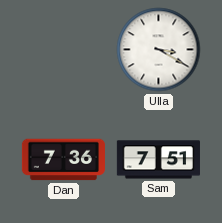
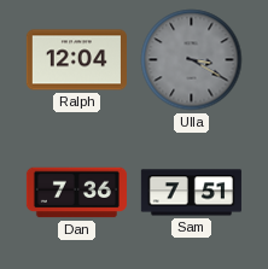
Ralph: none -> 12:04 (76, 60)
Ulla dial: white -> grey (192, 60)
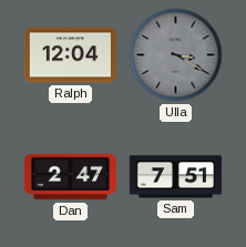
Dan: 7:36 -> 2:47 (70, 177)
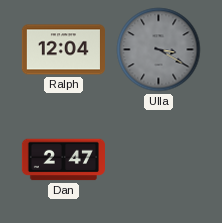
Sam: 7:51 -> none (175, 177)
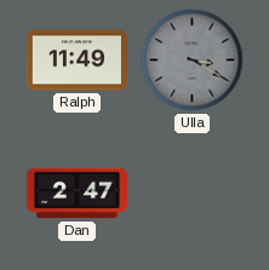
Ralph: 12:04 -> 11:49 (76, 61)
